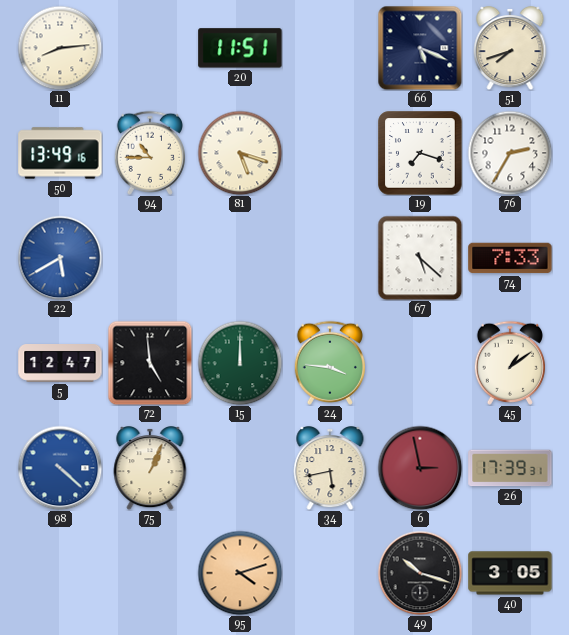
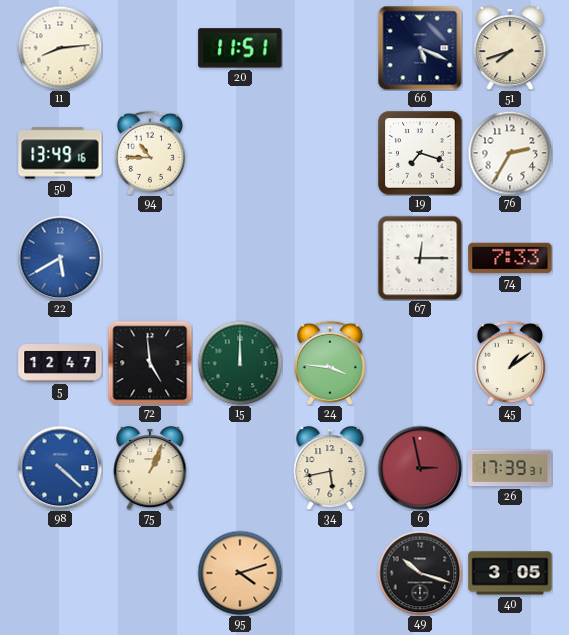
81: 5:18 -> none (240, 153)
67: 5:22 -> 12:15 (420, 258)
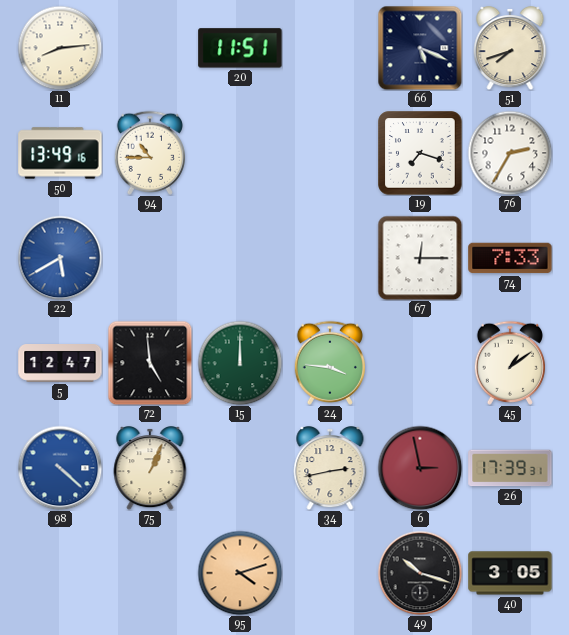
34: 5:43 -> 2:43 (330, 469)
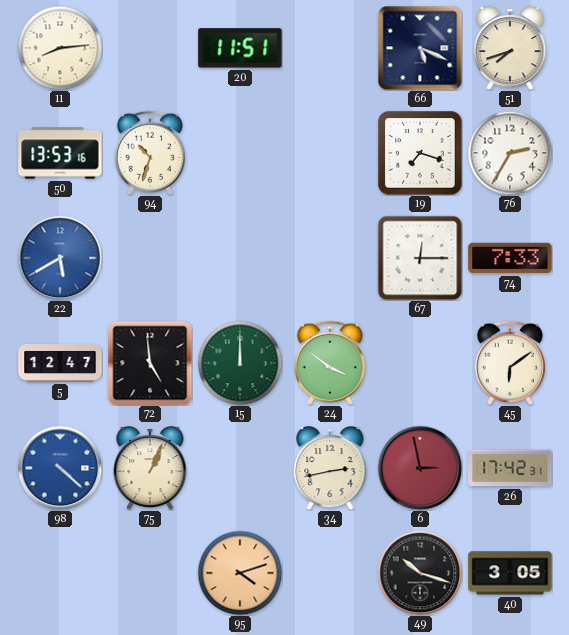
50: 13:49 -> 13:53 (60, 153)
94: 10:45 -> 10:33 (149, 153)
24: 3:46 -> 3:51 (329, 363)
45: 1:09 -> 6:09 (509, 363)
26: 17:39 -> 17:42 (510, 468)
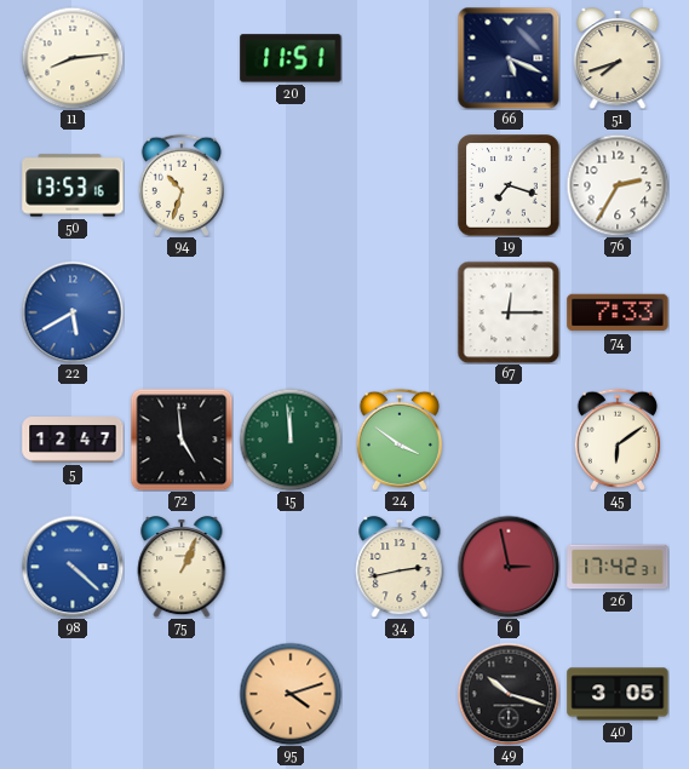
15: 12:00 -> 11:59 (291, 440)
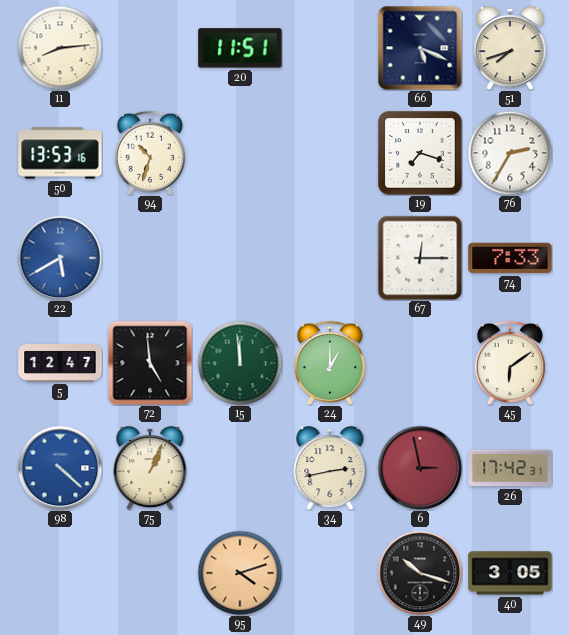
24: 3:51 -> 1:00 (329, 363)
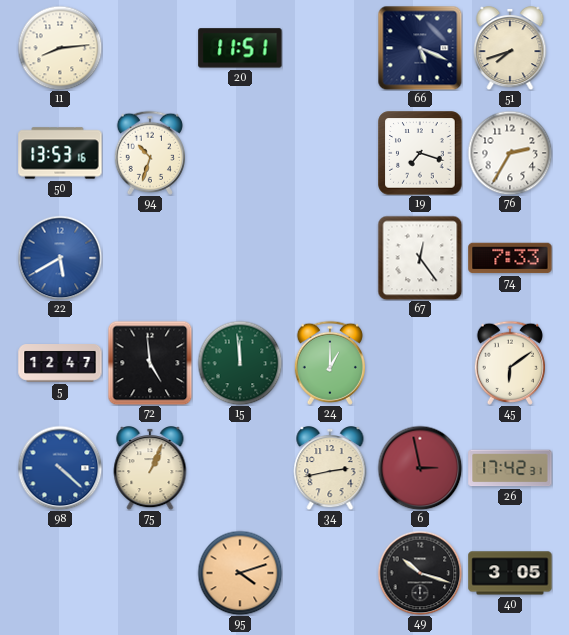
67: 12:15 -> 12:24 (420, 258)
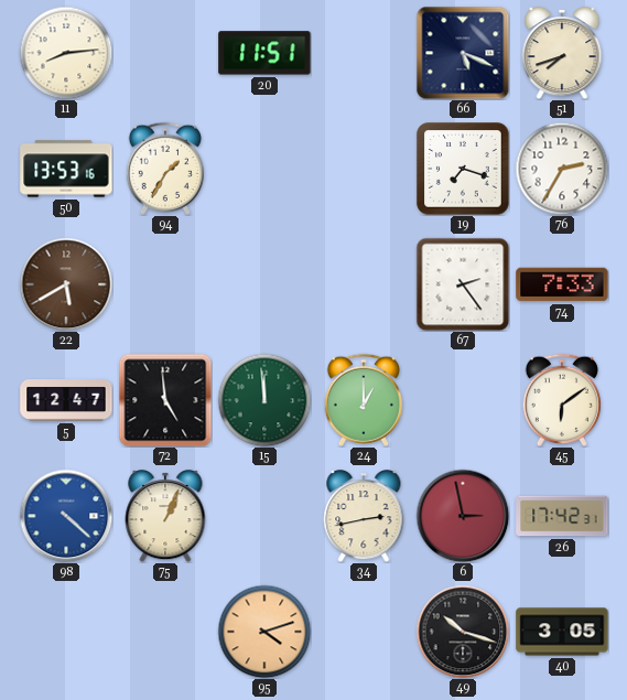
94: 10:33 -> 1:35 (164, 169)
22 dial: blue -> brown (66, 284)
67: 12:24 -> 2:24 (463, 284)
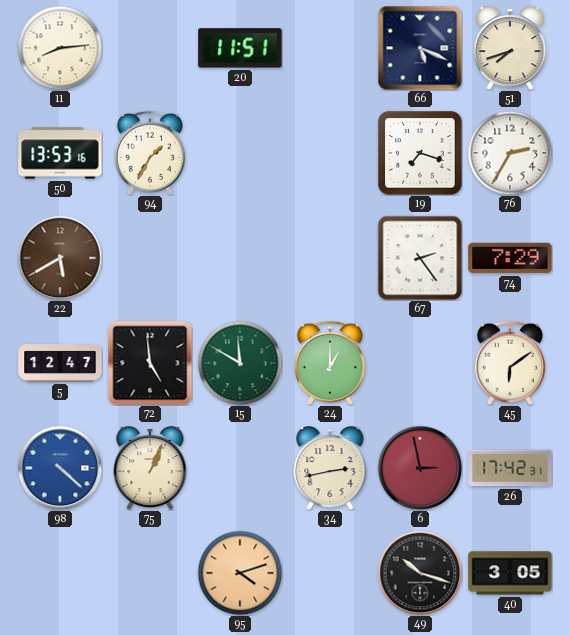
74: 7:33 -> 7:29 (510, 258)
15: 11:59 -> 11:50 (240, 363)
